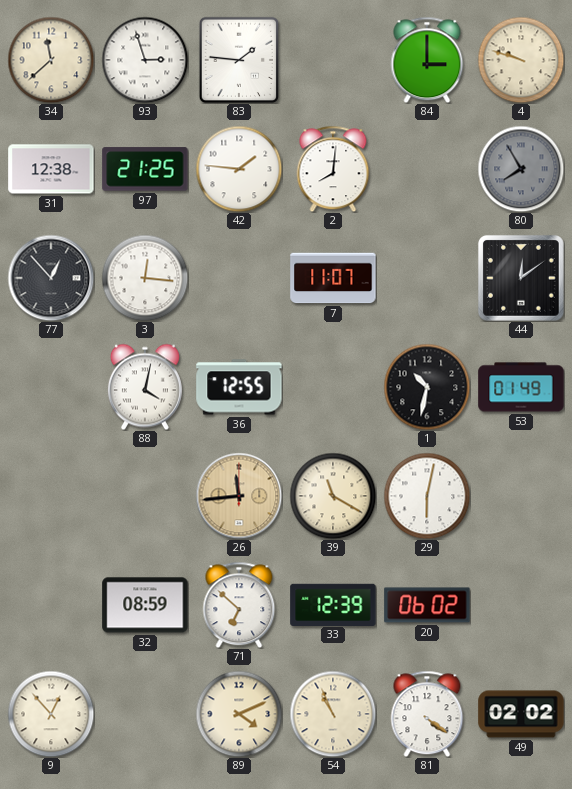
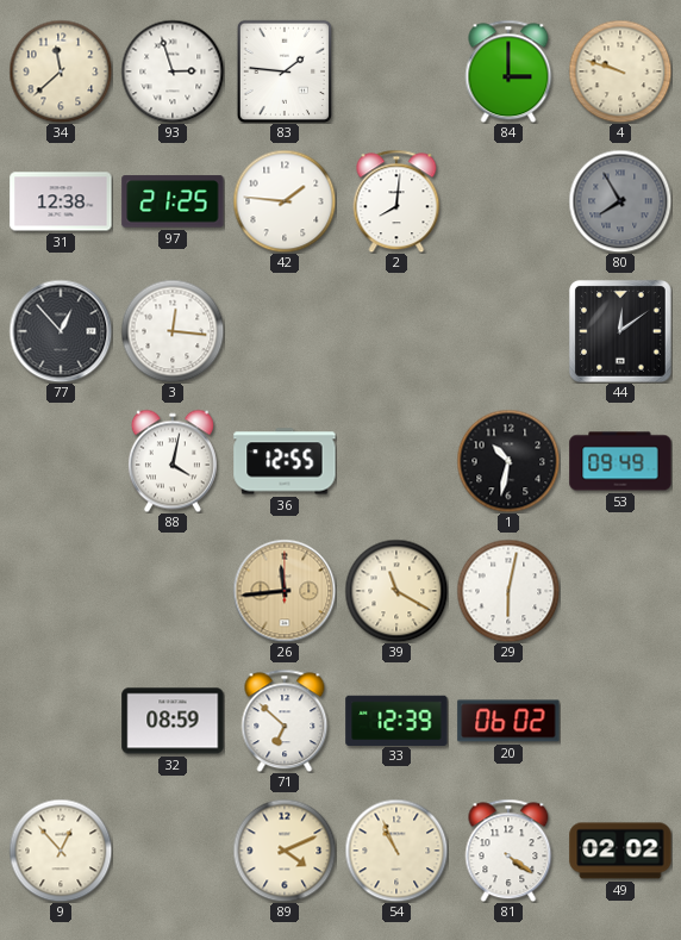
7: 11:07 -> none (333, 278)
53: 01:49 -> 09:49 (620, 461)
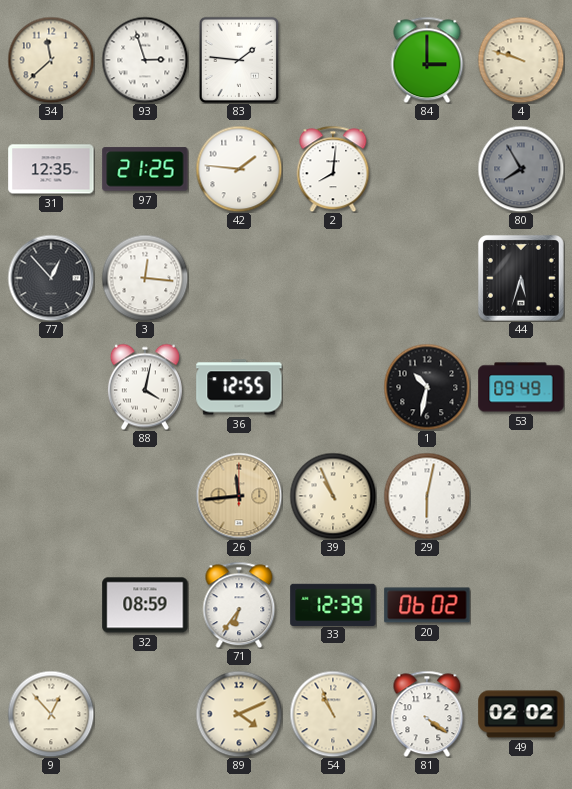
31: 12:38 -> 12:35 (51, 169)
44: 12:09 -> 5:33 (521, 278)
39: 11:20 -> 10:56 (333, 496)
71: 6:52 -> 6:36 (239, 605)
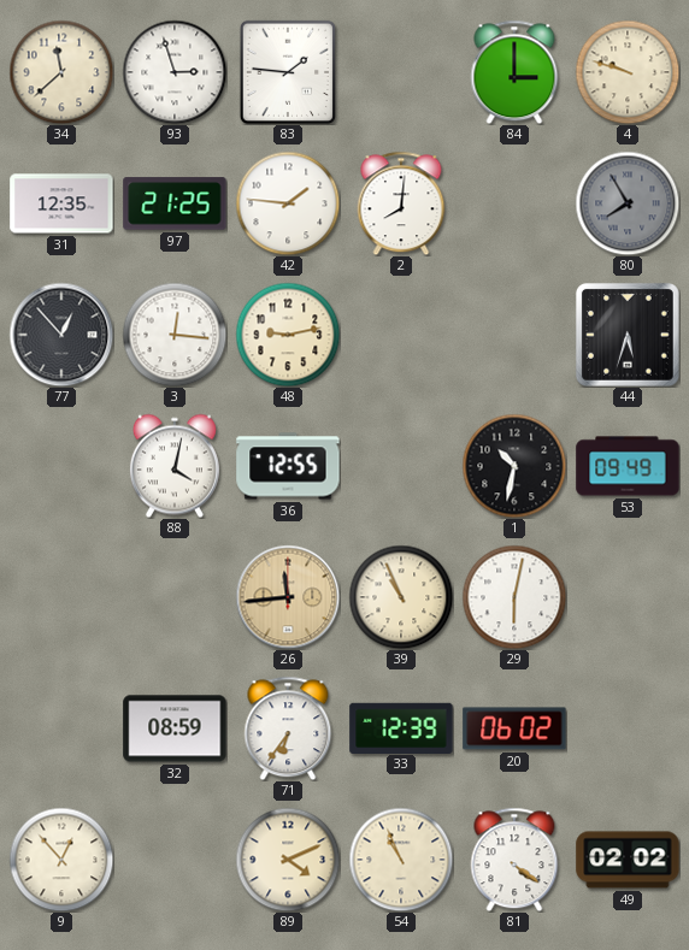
48: none -> 9:13 (288, 335)
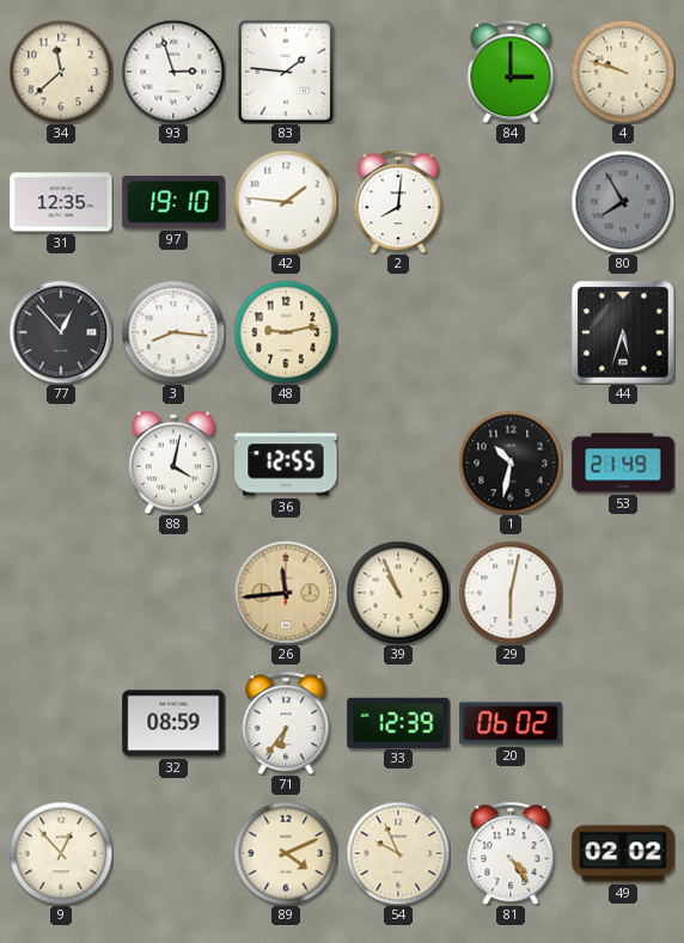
97: 21:25 -> 19:10 (173, 202)
3: 12:16 -> 8:16 (173, 332)
53: 09:49 -> 21:49 (623, 463)
54: 10:56 -> 9:56 (398, 853)
81: 4:21 -> 4:24 (511, 853)
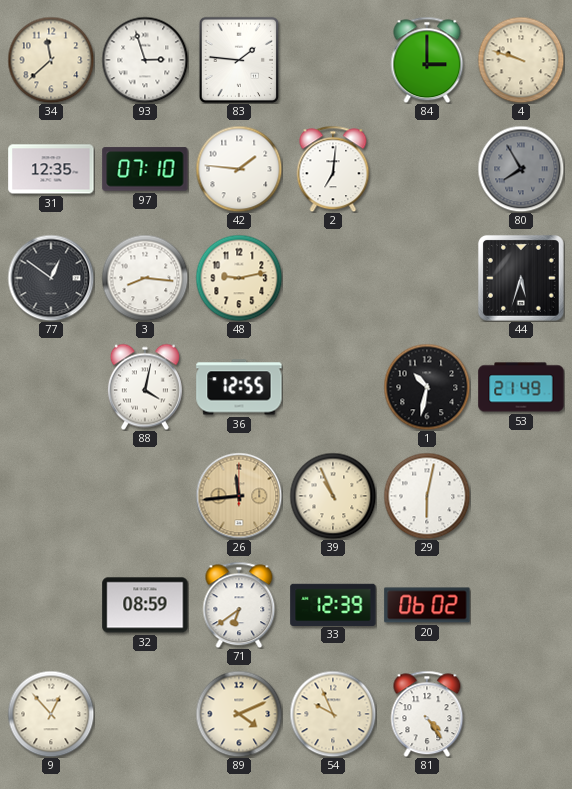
97: 19:10 -> 07:10 (145, 169)
2: 8:01 -> 7:01 (333, 169)
77: 12:53 -> 12:51 (51, 278)
71: 6:36 -> 6:39 (239, 605)
49: 02:02 -> none (623, 853)
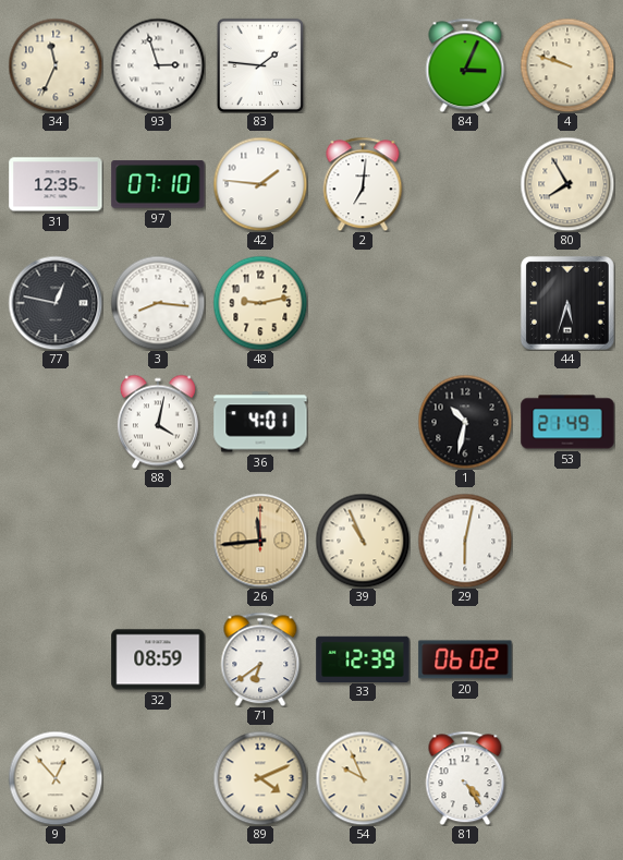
34: 11:38 -> 11:34 (56, 65)
84: 3:00 -> 3:04 (465, 65)
80 dial: grey -> cream (567, 184)
77: 12:51 -> 12:47 (56, 303)
36: 12:55 -> 4:01 (260, 422)
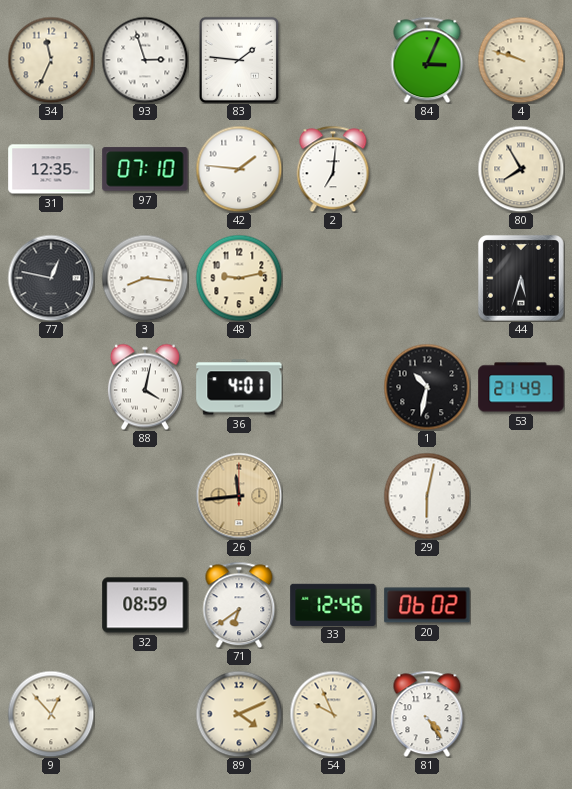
39: 10:56 -> none (363, 541)
33: 12:39 -> 12:46 (333, 604)
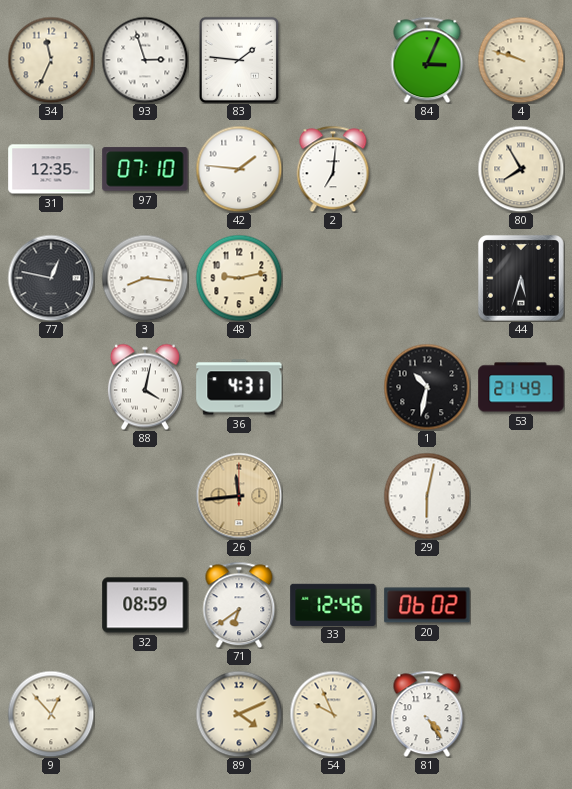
36: 4:01 -> 4:31 (239, 387)
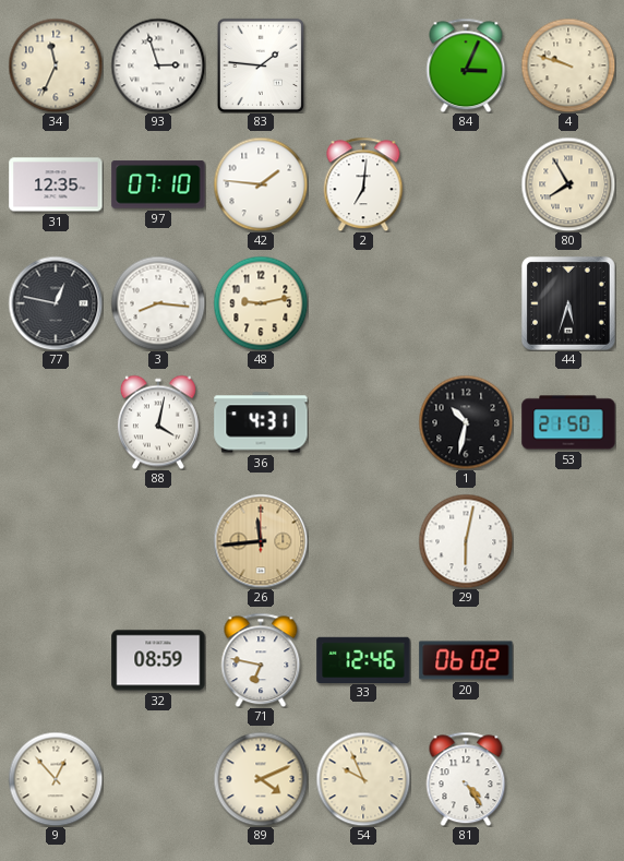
53: 21:49 -> 21:50 (568, 422)
71: 6:39 -> 6:47 (261, 660)
